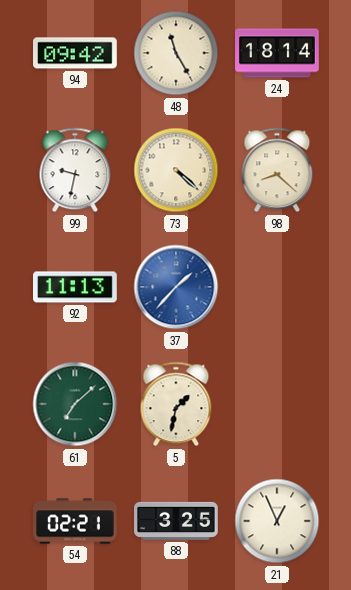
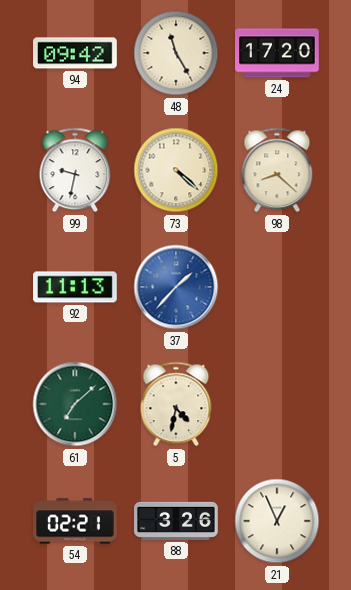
24: 18:14 -> 17:20 (277, 53)
5: 1:32 -> 4:32 (176, 404)
88: 3:25 -> 3:26 (176, 521)
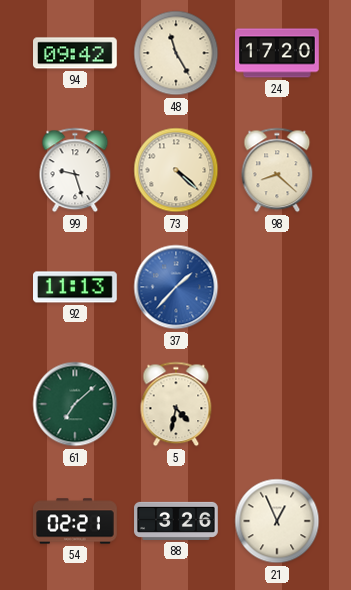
99: 9:32 -> 9:27 (75, 170)
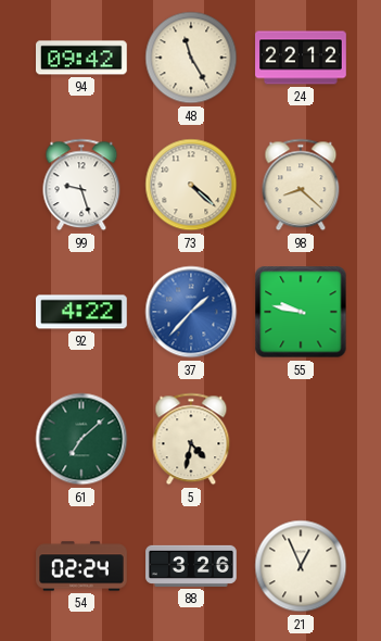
24: 17:20 -> 22:12 (301, 58)
92: 11:13 -> 4:22 (82, 312)
55: none -> 9:47 (301, 312)
54: 02:21 -> 02:24 (81, 566)
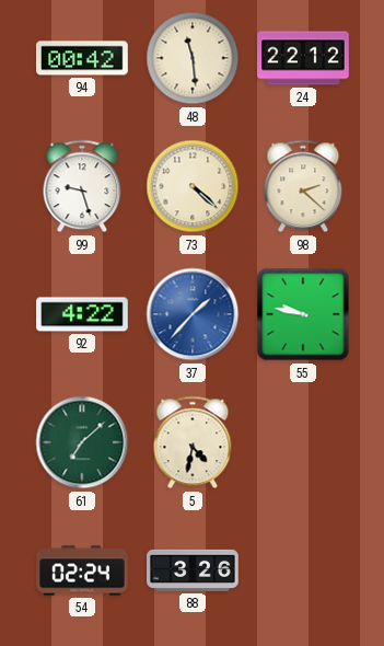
94: 09:42 -> 00:42 (83, 58)
48: 11:25 -> 11:29 (193, 58)
98: 8:22 -> 2:22 (303, 186)
21: 12:56 -> none (301, 566)
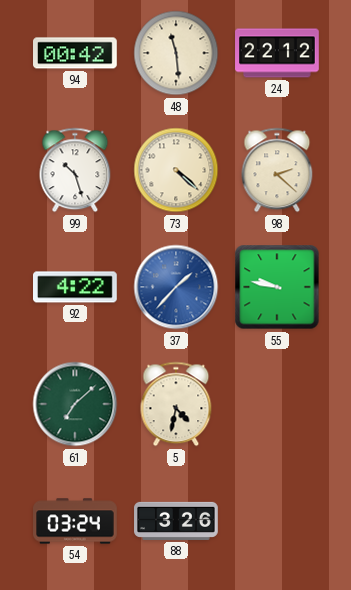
99: 9:27 -> 10:27 (75, 170)
54: 02:24 -> 03:24 (75, 521)
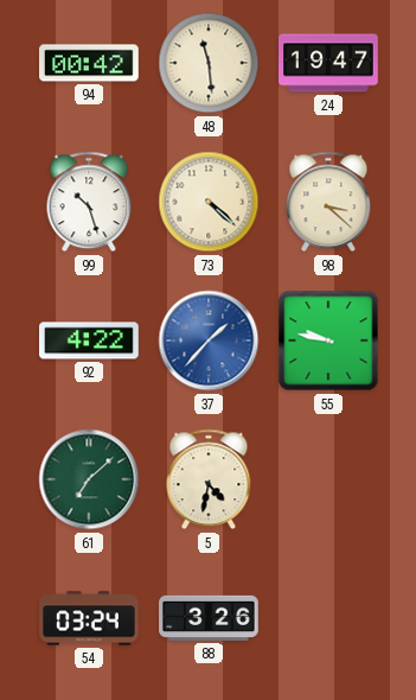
24: 22:12 -> 19:47 (328, 63)
98: 2:22 -> 3:22 (328, 202)
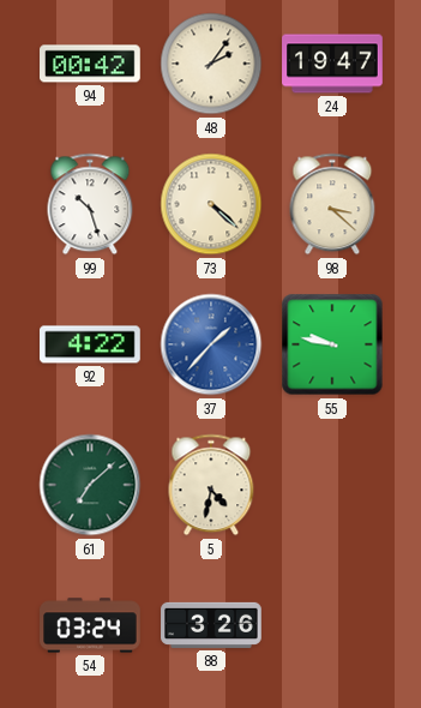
48: 11:29 -> 2:06 (211, 64)
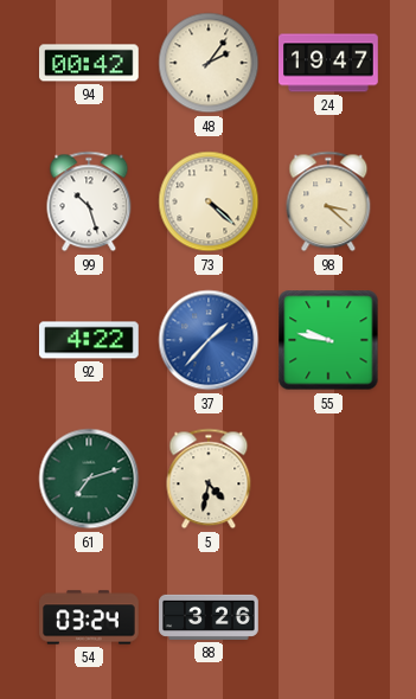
61: 7:08 -> 7:12 (89, 479)
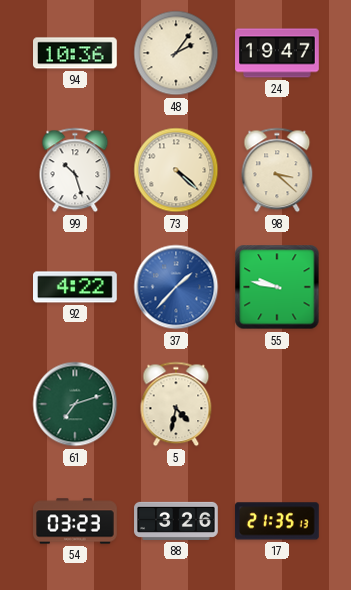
94: 00:42 -> 10:36 (76, 53)
54: 03:24 -> 03:23 (75, 521)
17: none -> 21:35 (278, 521)
